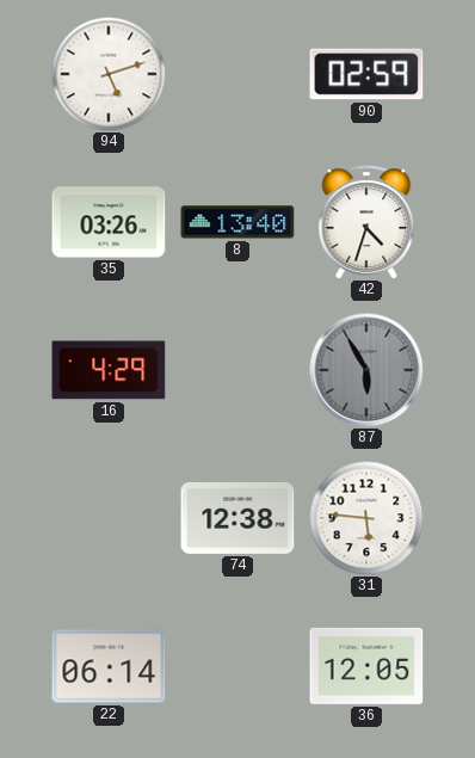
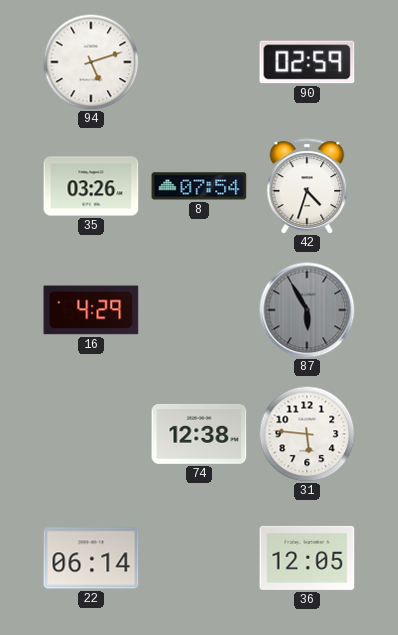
8: 13:40 -> 07:54 (199, 186)
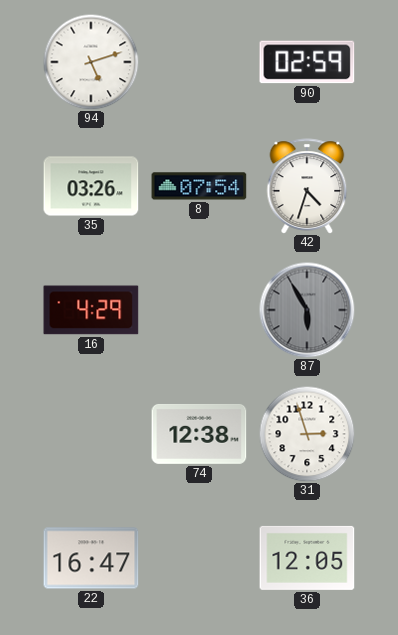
31: 5:46 -> 2:57 (307, 434)
22: 06:14 -> 16:47 (91, 558)
